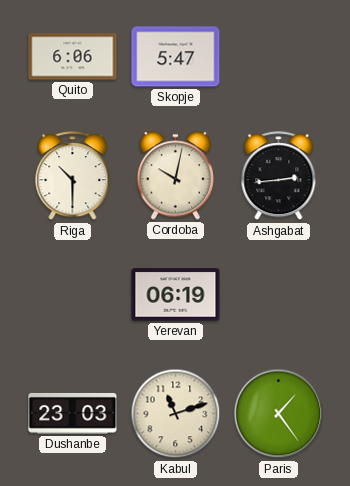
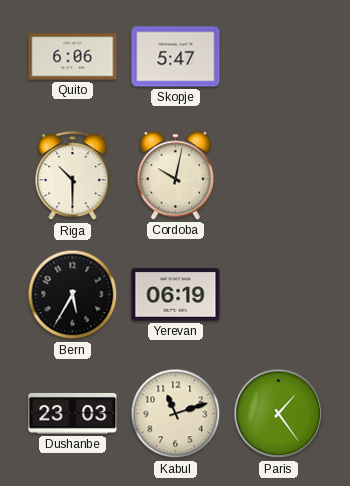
Ashgabat: 2:44 -> none (279, 176)
Bern: none -> 5:35 (73, 295)
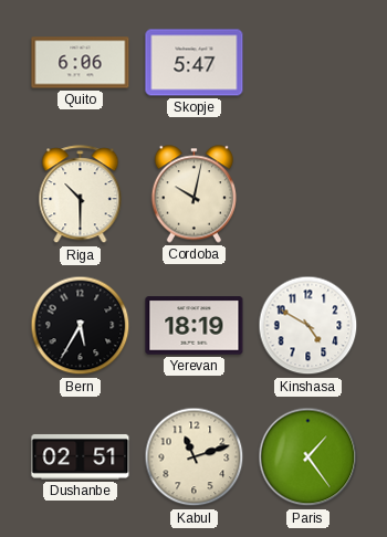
Yerevan: 06:19 -> 18:19 (195, 326)
Kinshasa: none -> 4:50 (308, 326)
Dushanbe: 23:03 -> 02:51 (81, 456)
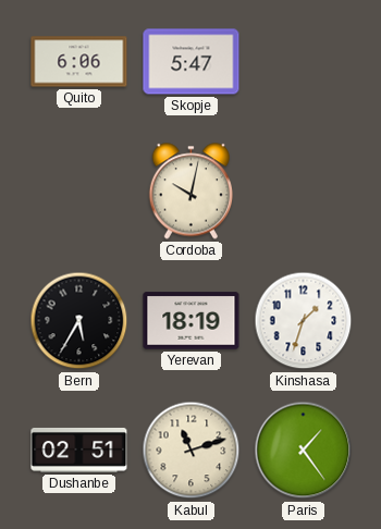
Riga: 10:30 -> none (81, 194)
Kinshasa: 4:50 -> 1:33 (304, 321)
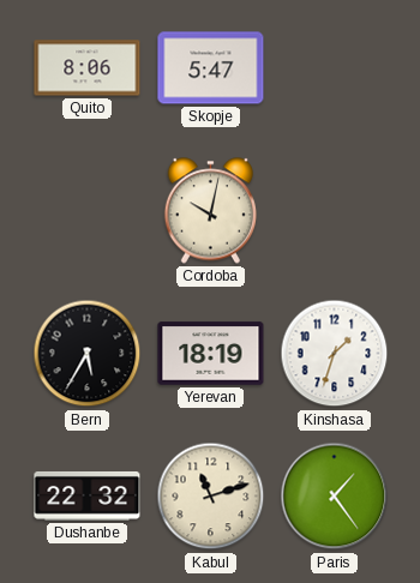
Quito: 6:06 -> 8:06 (88, 68)
Dushanbe: 02:51 -> 22:32 (88, 495)
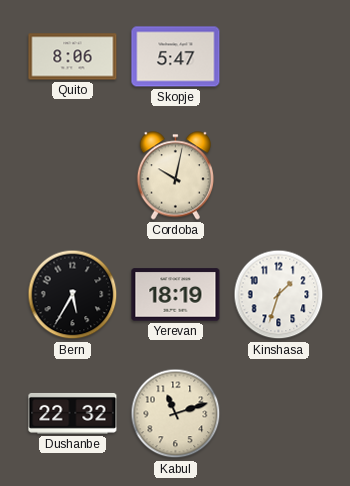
Paris: 1:24 -> none (335, 497)
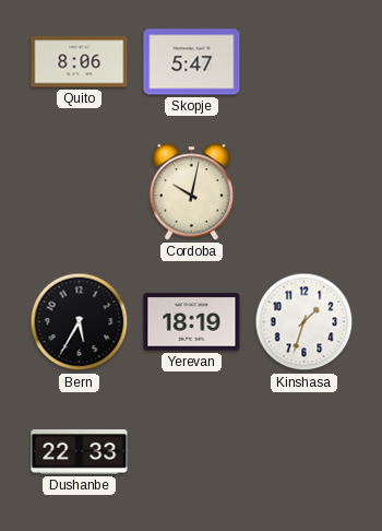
Dushanbe: 22:32 -> 22:33 (80, 451)
Kabul: 11:12 -> none (176, 414)
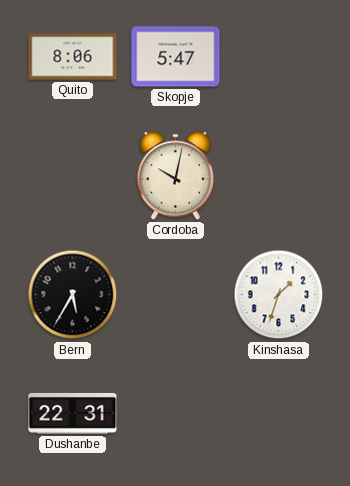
Yerevan: 18:19 -> none (192, 322)
Dushanbe: 22:33 -> 22:31 (73, 413)
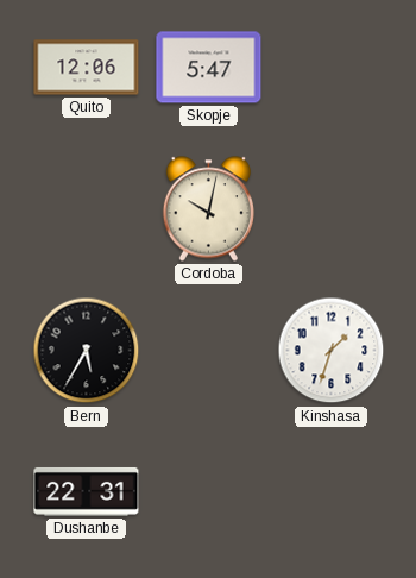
Quito: 8:06 -> 12:06 (87, 68)
